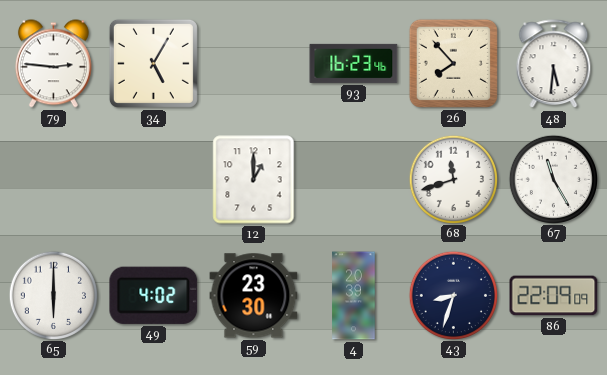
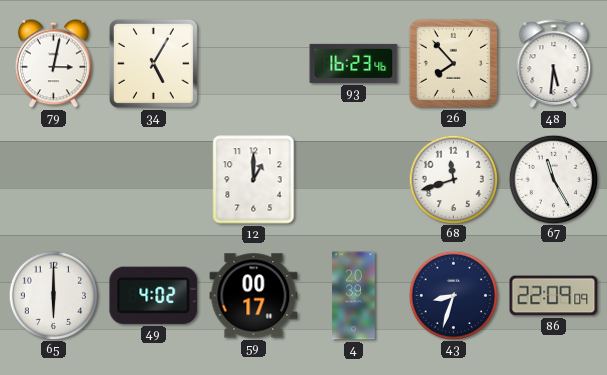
79: 2:46 -> 3:02 (53, 64)
59: 23:30 -> 00:17 (254, 296)
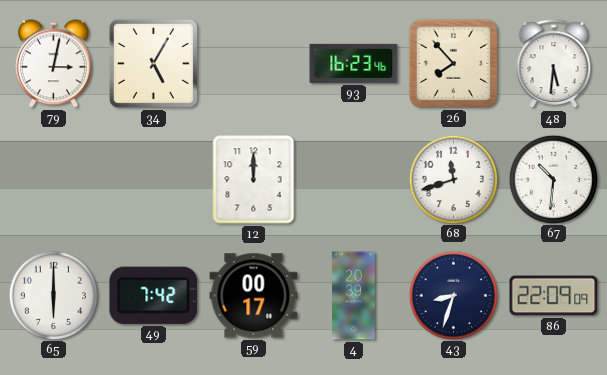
12: 1:00 -> 12:00 (254, 180)
67: 11:25 -> 10:31 (553, 179)
49: 4:02 -> 7:42 (154, 295)
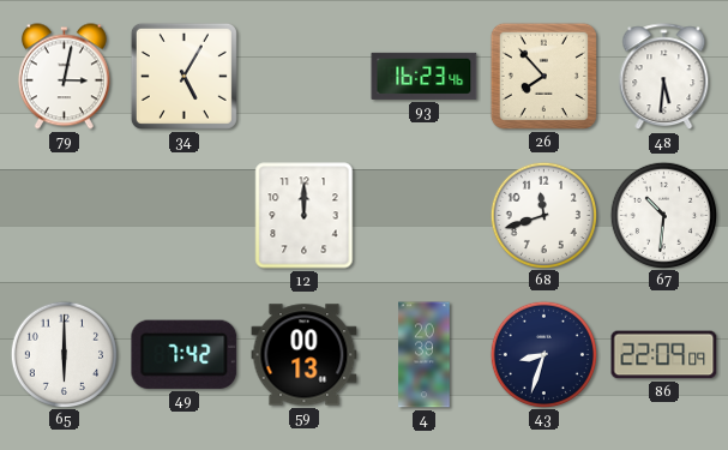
59: 00:17 -> 00:13 (305, 355)
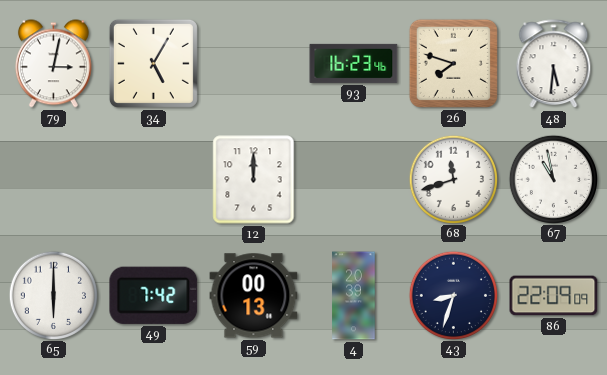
26: 7:53 -> 7:48 (453, 63)
67: 10:31 -> 10:58 (553, 179)
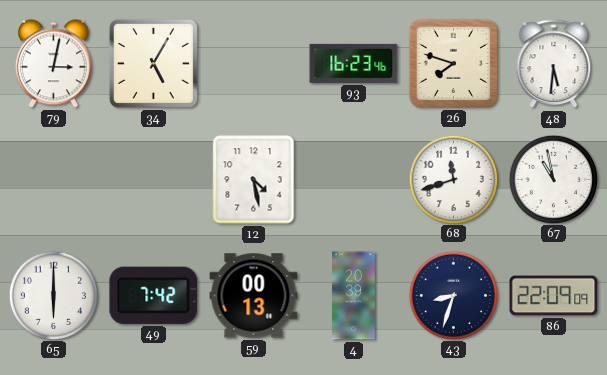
12: 12:00 -> 4:28 (254, 180)
